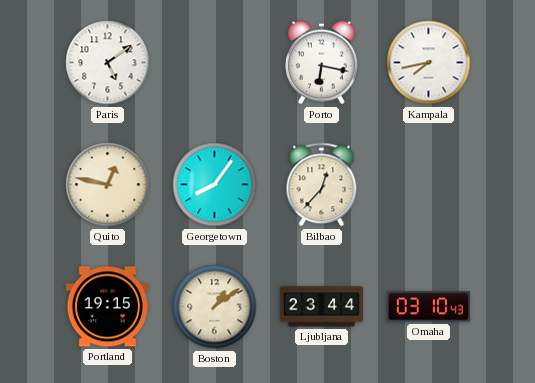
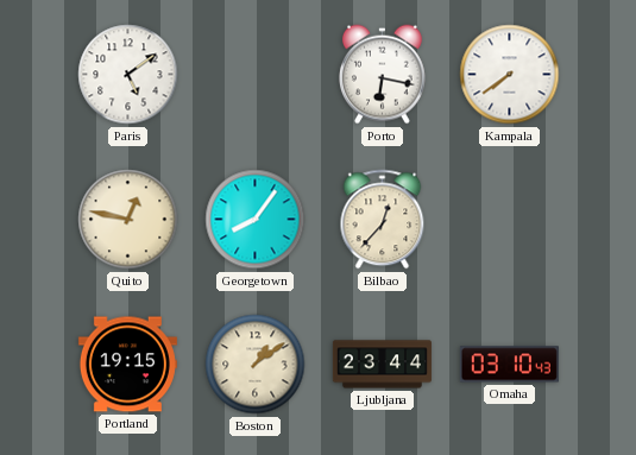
Kampala: 7:43 -> 7:39 (510, 75)
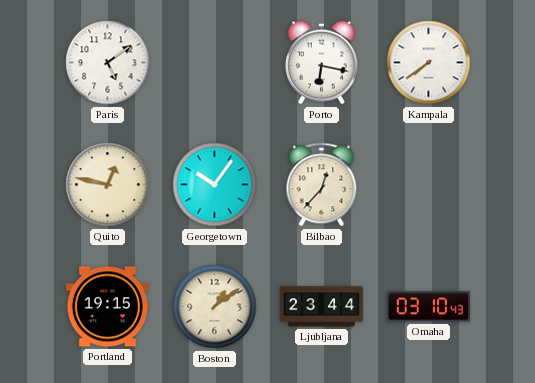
Georgetown: 8:06 -> 10:06 (215, 185)
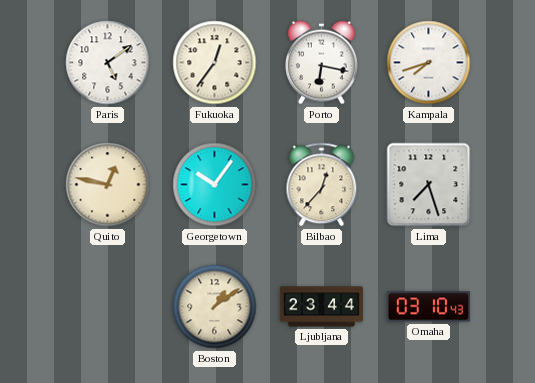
Fukuoka: none -> 12:36 (215, 63)
Kampala: 7:39 -> 7:42 (429, 63)
Lima: none -> 7:27 (429, 185)
Portland: 19:15 -> none (107, 307)
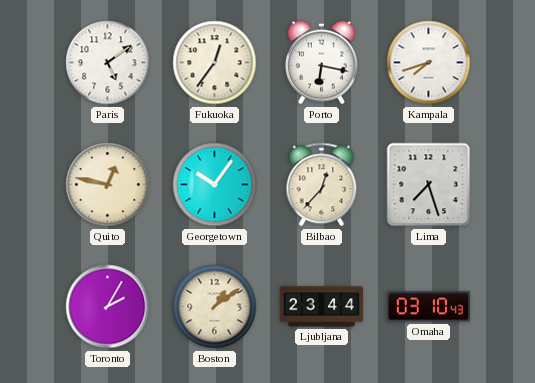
Toronto: none -> 2:05 (108, 307)
